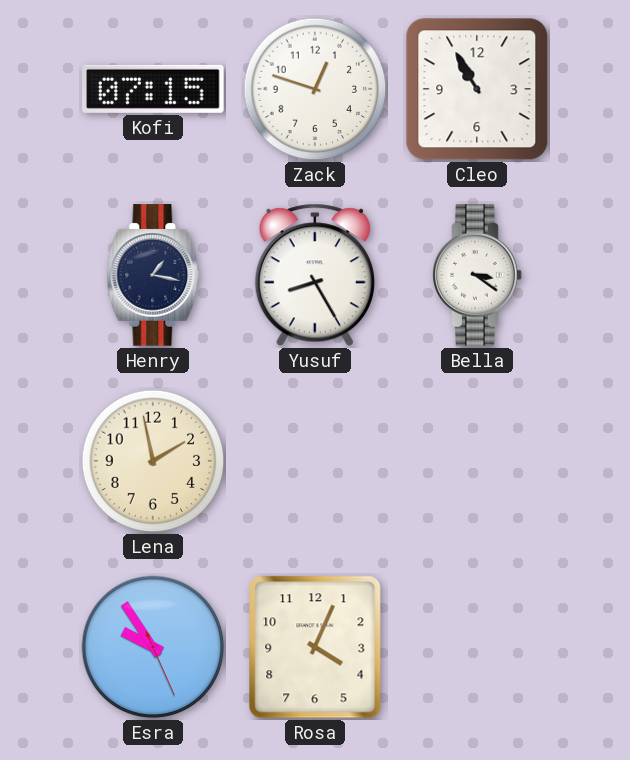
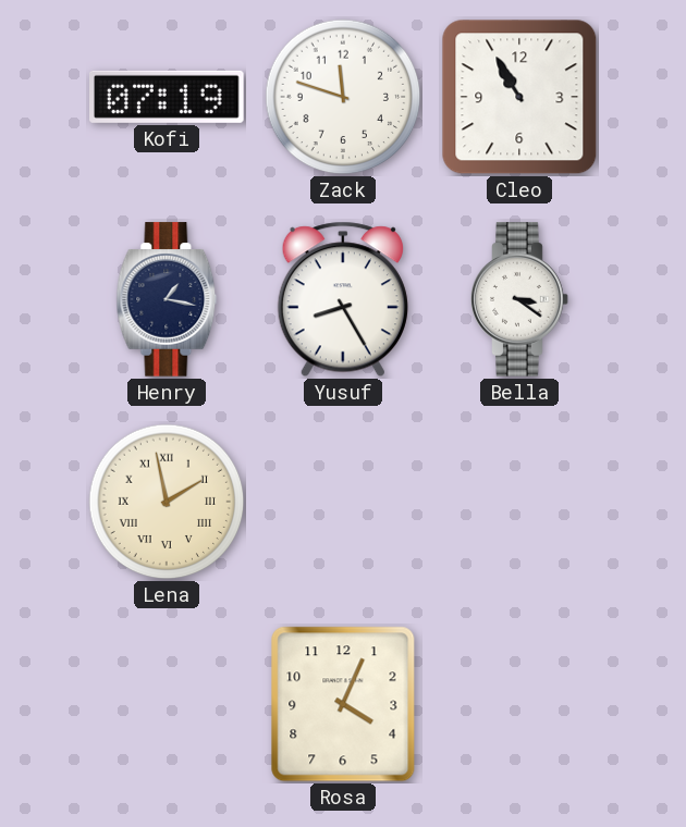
Kofi: 07:15 -> 07:19 (167, 97)
Zack: 12:48 -> 11:48 (343, 97)
Lena numerals: Arabic -> Roman (167, 502)
Esra: 9:54 -> none (153, 647)
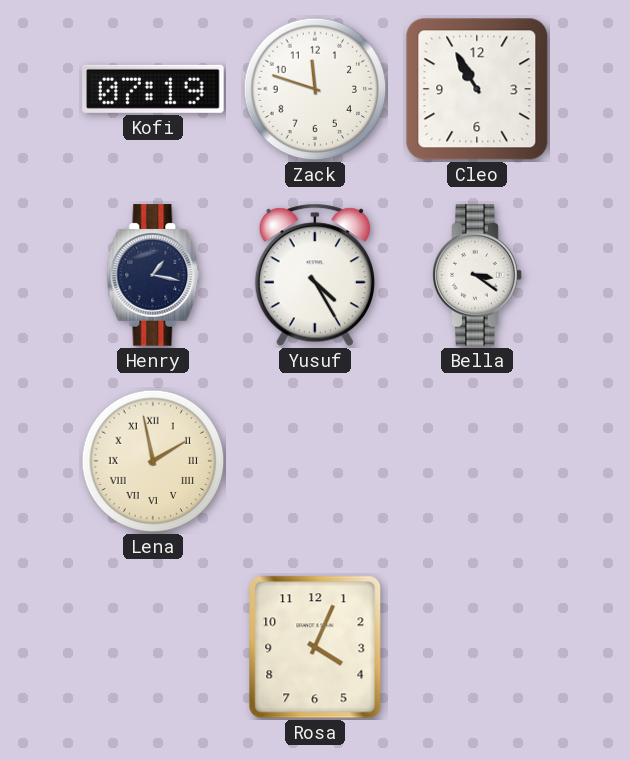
Yusuf: 8:25 -> 4:25 (315, 275)
